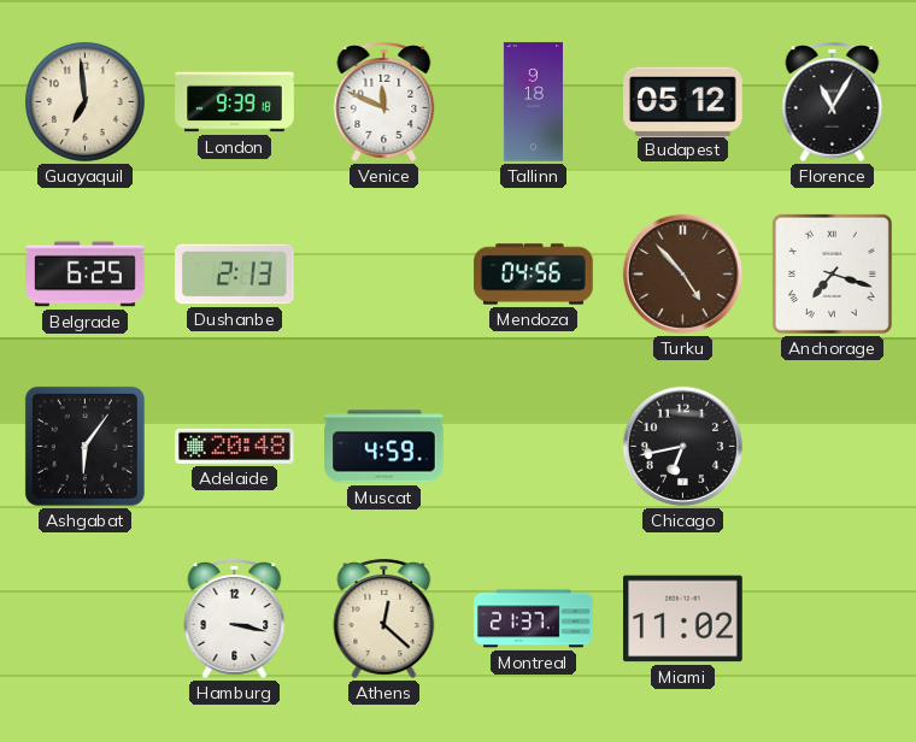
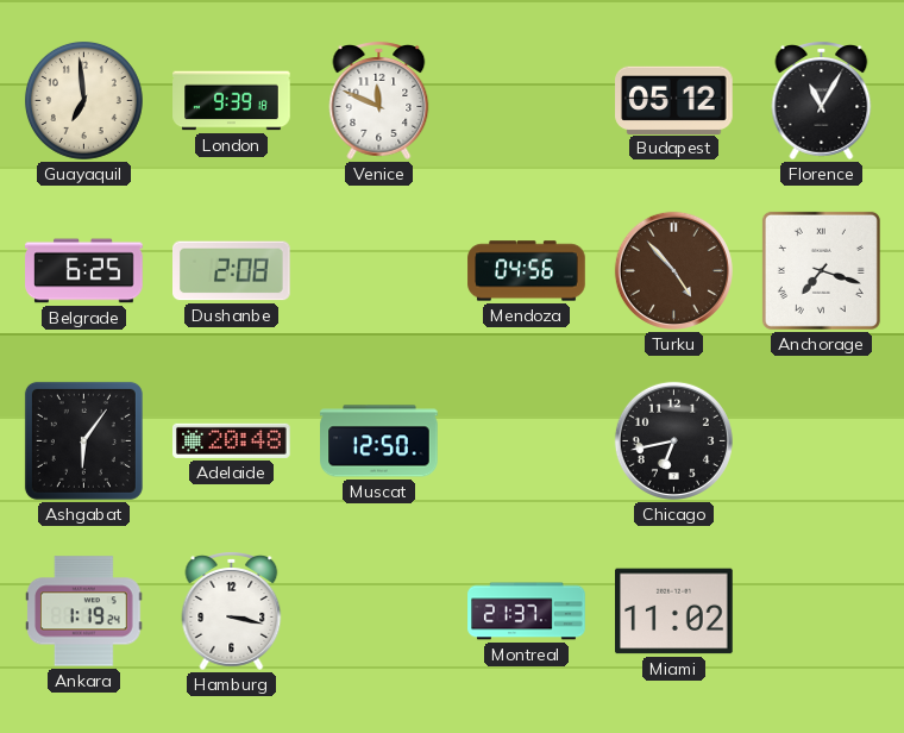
Tallinn: 9:18 -> none (533, 102)
Dushanbe: 2:13 -> 2:08 (232, 271)
Muscat: 4:59 -> 12:50 (379, 441)
Ankara: none -> 1:19 (84, 612)
Athens: 12:22 -> none (384, 618)
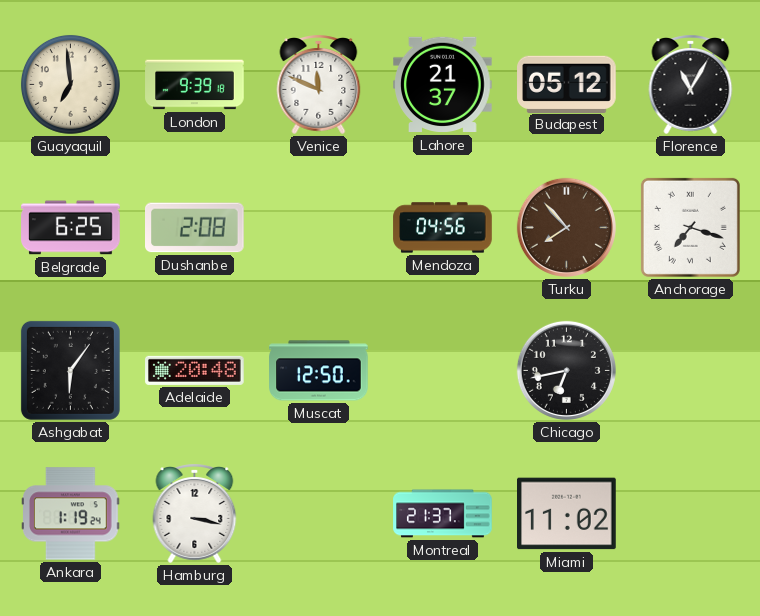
Lahore: none -> 21:37 (443, 85)
Turku: 4:53 -> 7:53 (566, 227)
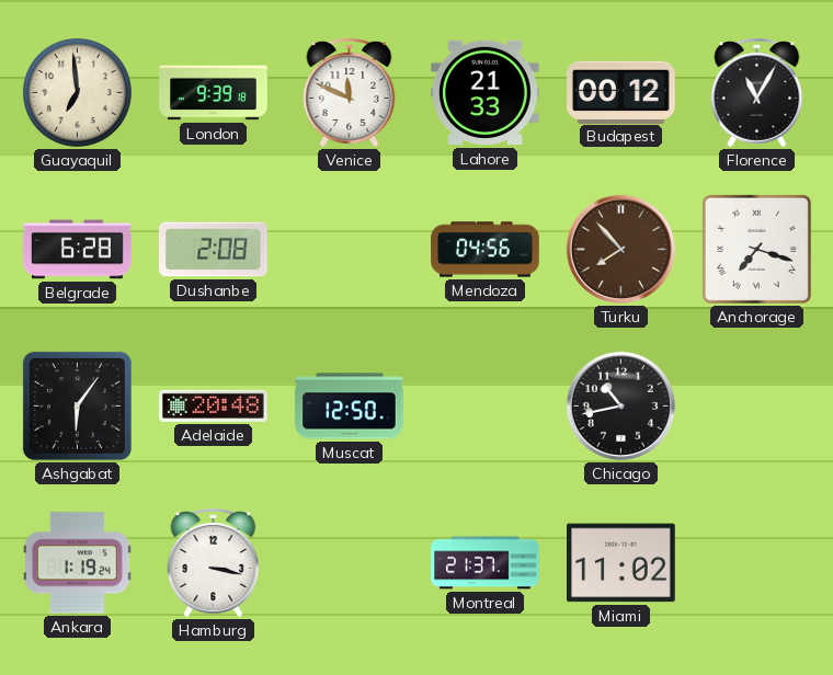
Lahore: 21:37 -> 21:33 (486, 93)
Budapest: 05:12 -> 00:12 (621, 92)
Belgrade: 6:25 -> 6:28 (78, 250)
Chicago: 6:43 -> 10:43 (620, 405)
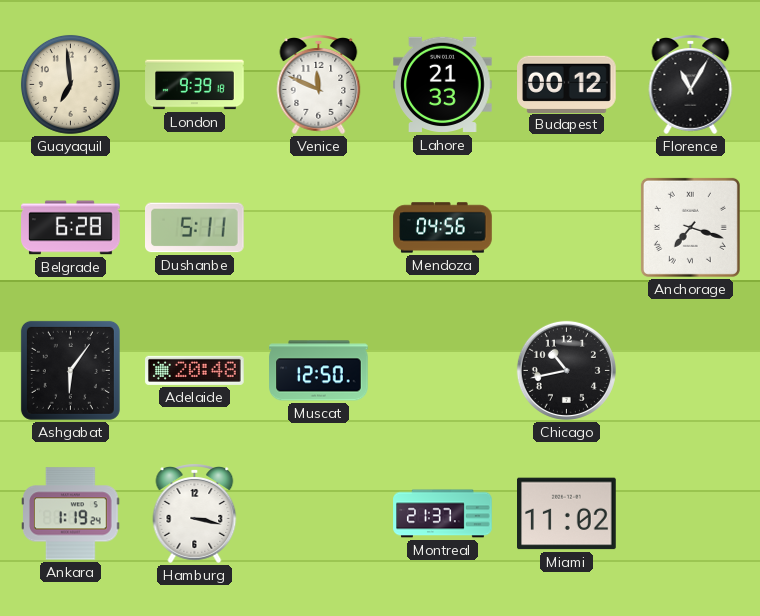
Dushanbe: 2:08 -> 5:11 (195, 228)
Turku: 7:53 -> none (620, 249)
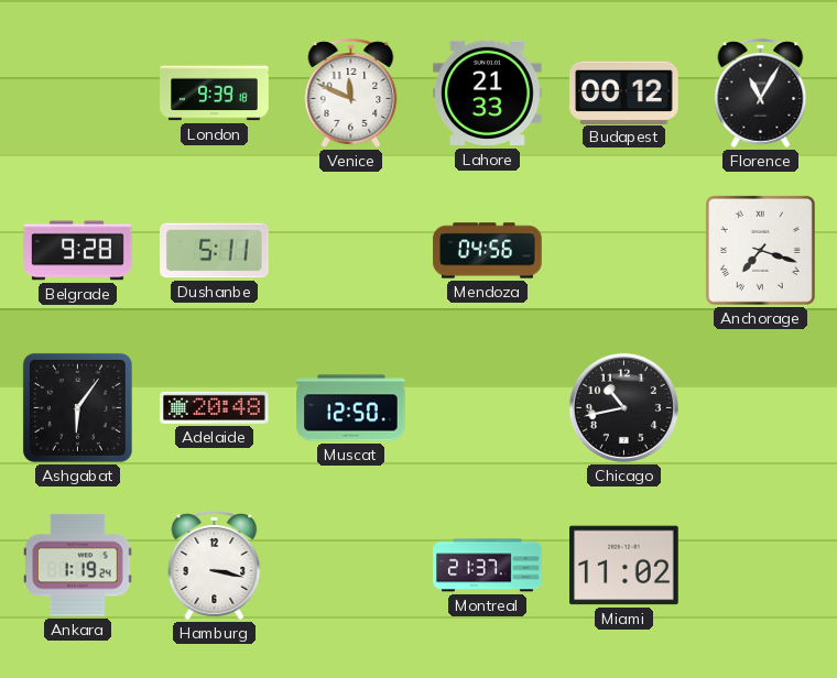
Guayaquil: 6:59 -> none (70, 84)
Belgrade: 6:28 -> 9:28 (78, 251)
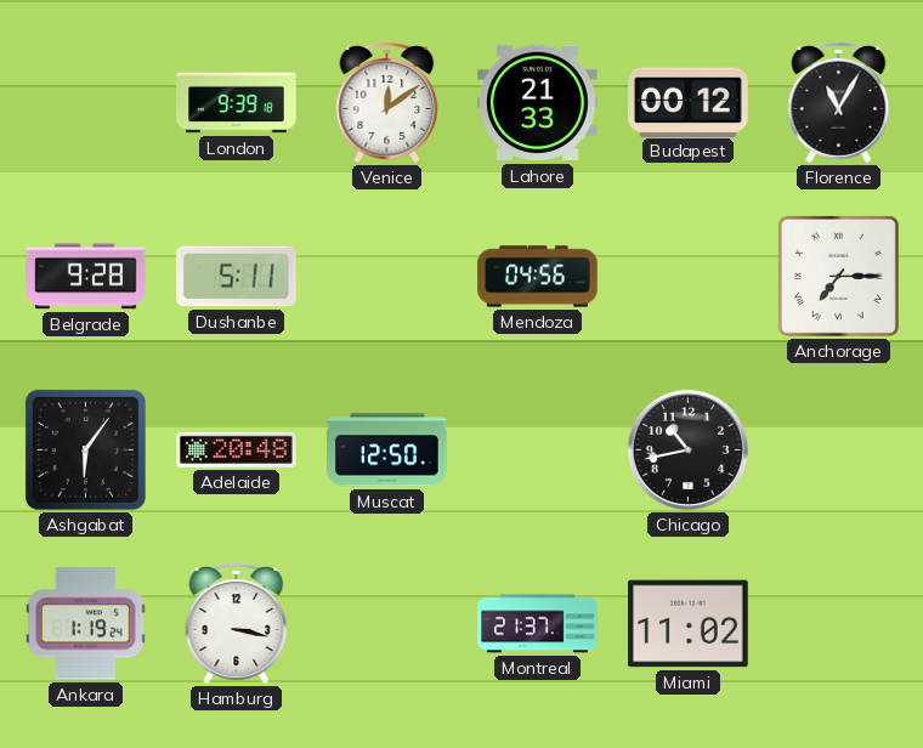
Venice: 11:49 -> 12:09 (387, 102)
Anchorage: 7:18 -> 7:15 (838, 276)
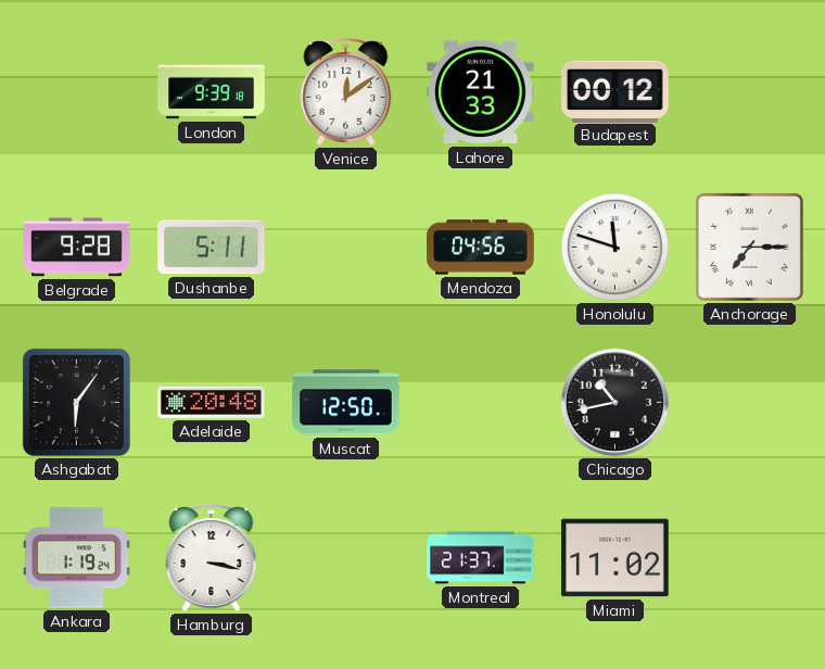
Florence: 11:05 -> none (839, 102)
Honolulu: none -> 11:48 (614, 247)
